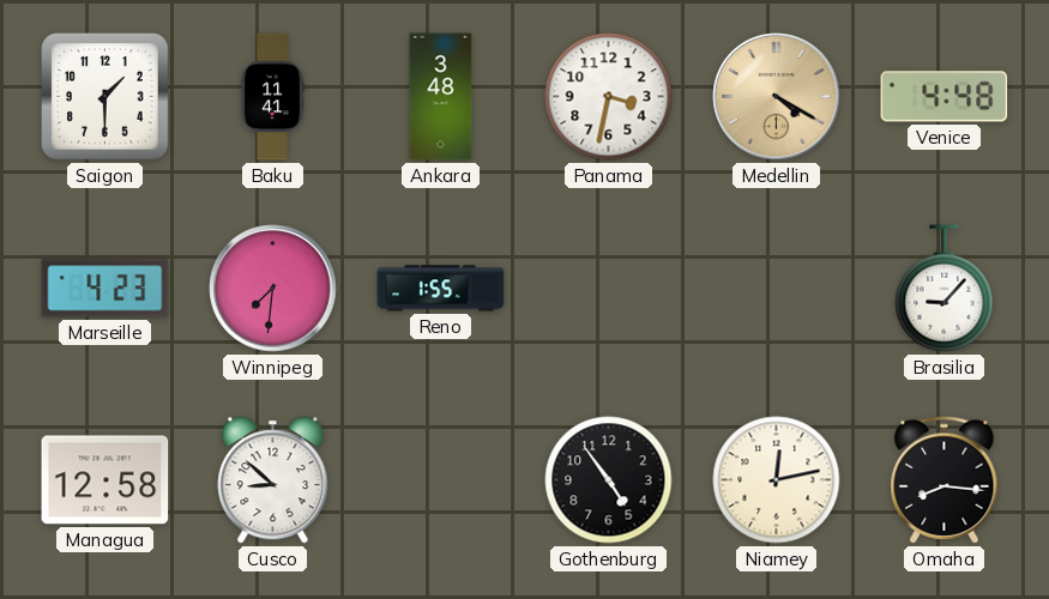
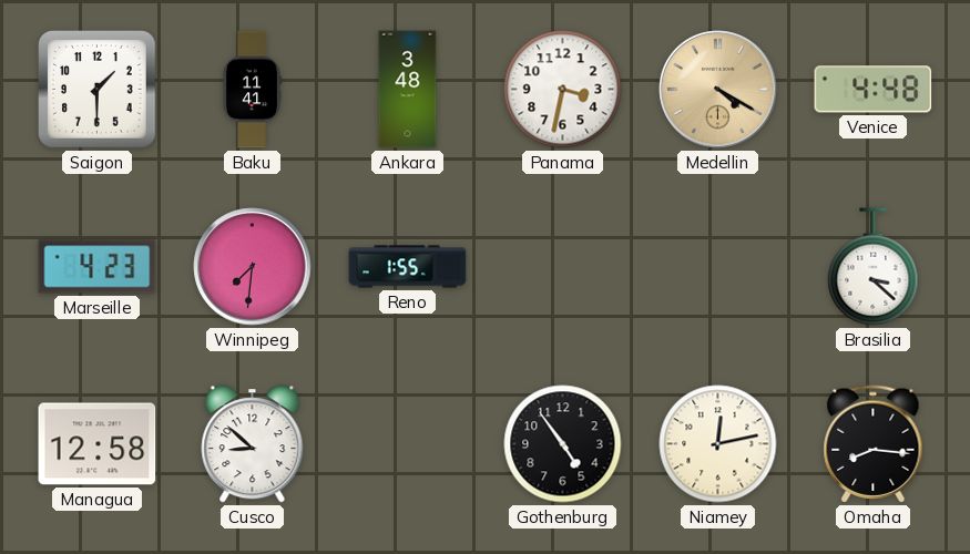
Brasilia: 9:07 -> 3:22 (874, 267)
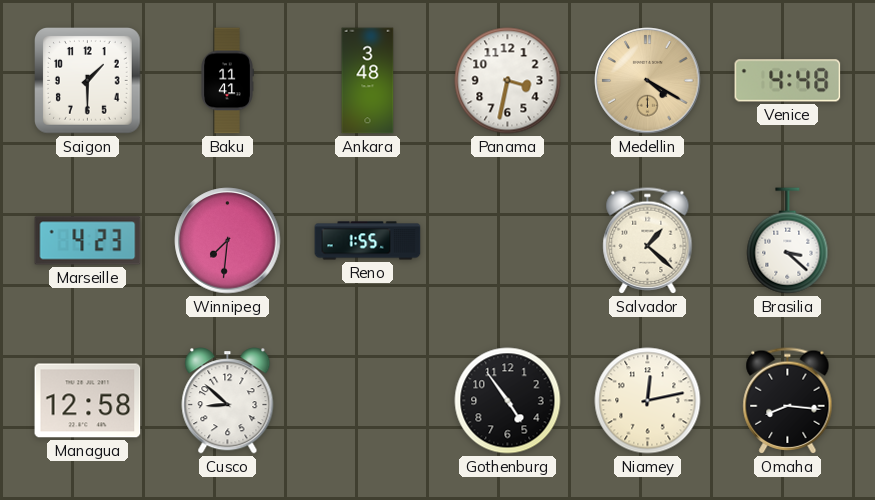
Salvador: none -> 1:22 (648, 241)
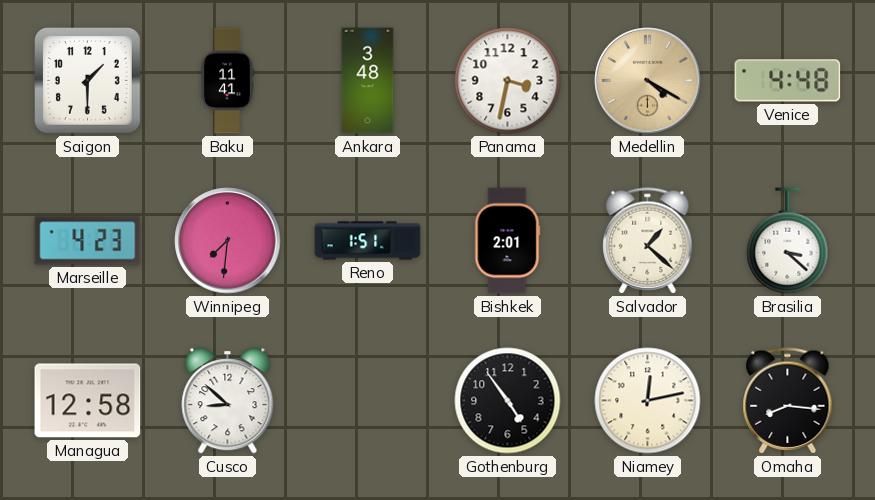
Reno: 1:55 -> 1:51 (368, 241)
Bishkek: none -> 2:01 (507, 241)
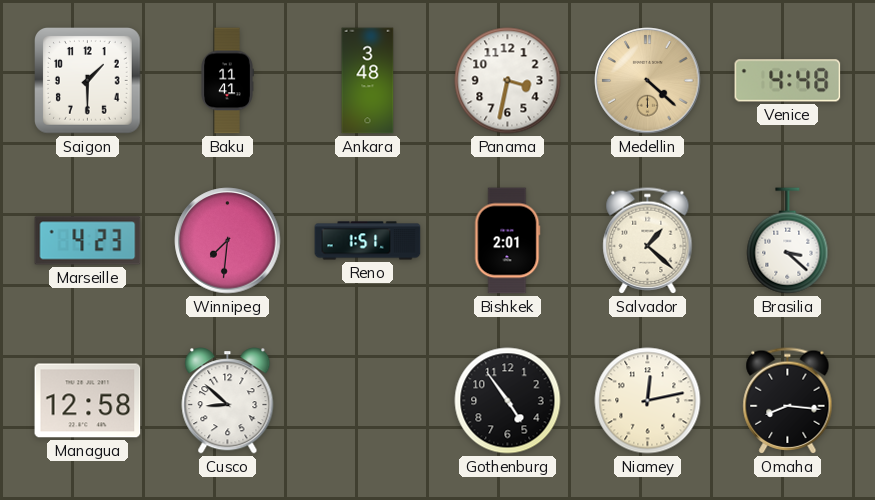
Medellin: 4:20 -> 4:22 (648, 81)
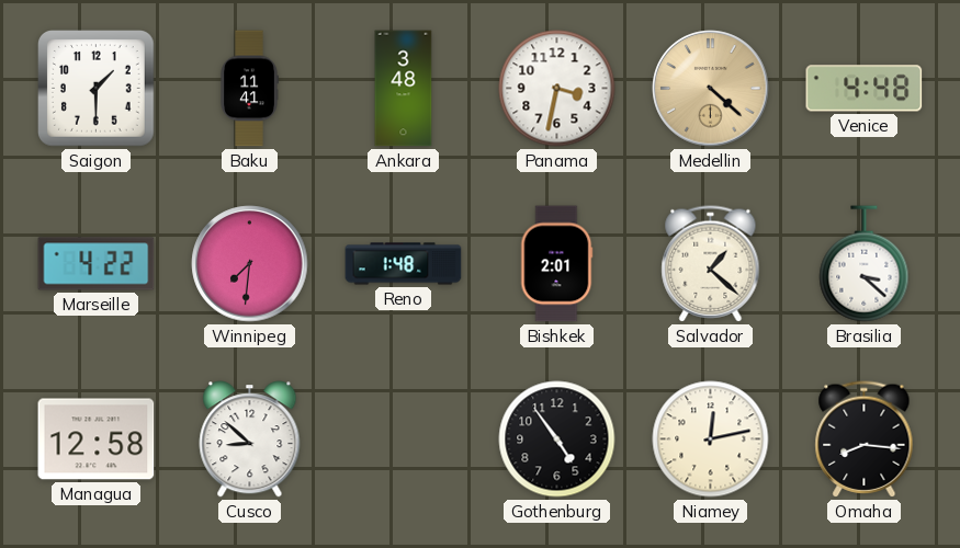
Marseille: 4:23 -> 4:22 (97, 264)
Reno: 1:51 -> 1:48 (404, 264)
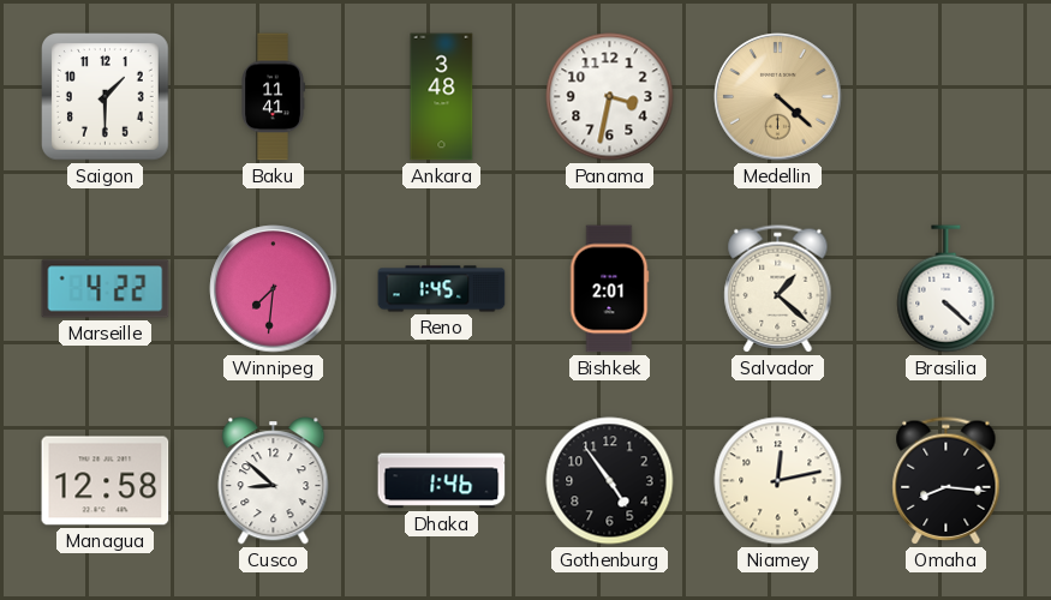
Venice: 4:48 -> none (865, 89)
Reno: 1:48 -> 1:45 (442, 289)
Brasilia: 3:22 -> 4:22 (947, 289)
Dhaka: none -> 1:46 (442, 481)
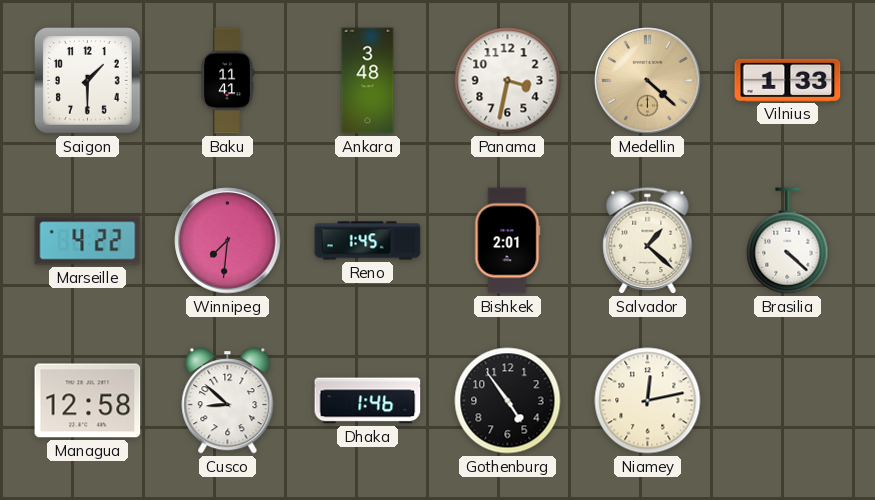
Vilnius: none -> 1:33 (788, 80)
Omaha: 8:16 -> none (947, 481)
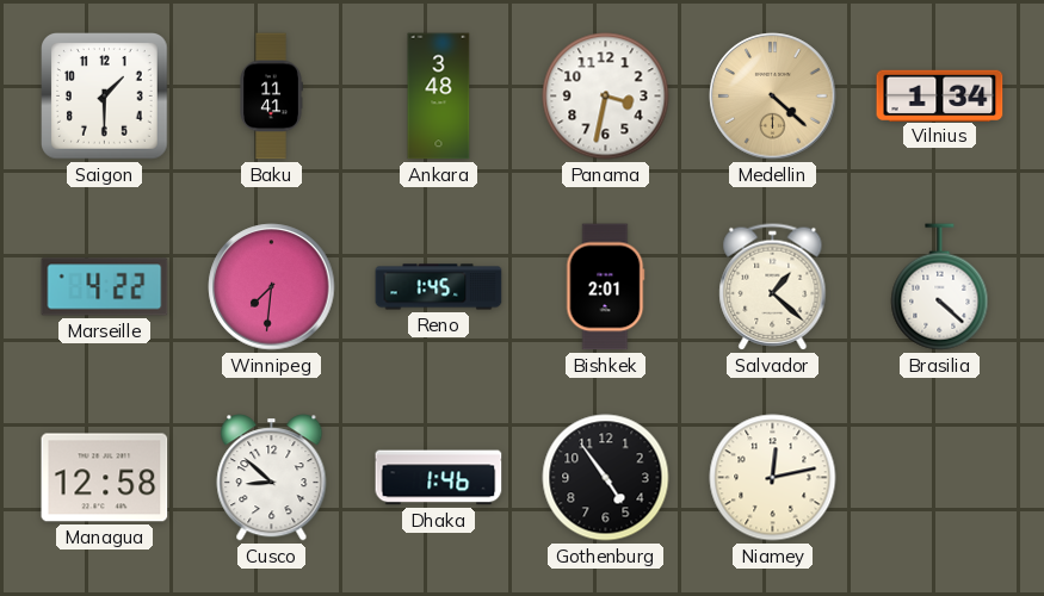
Vilnius: 1:33 -> 1:34 (940, 95)
